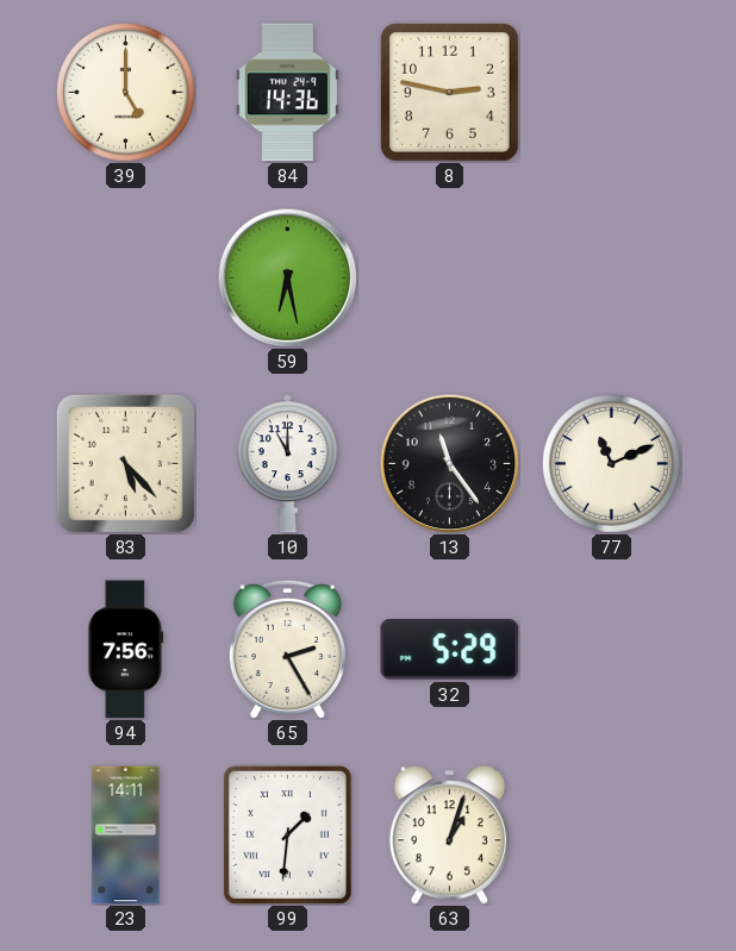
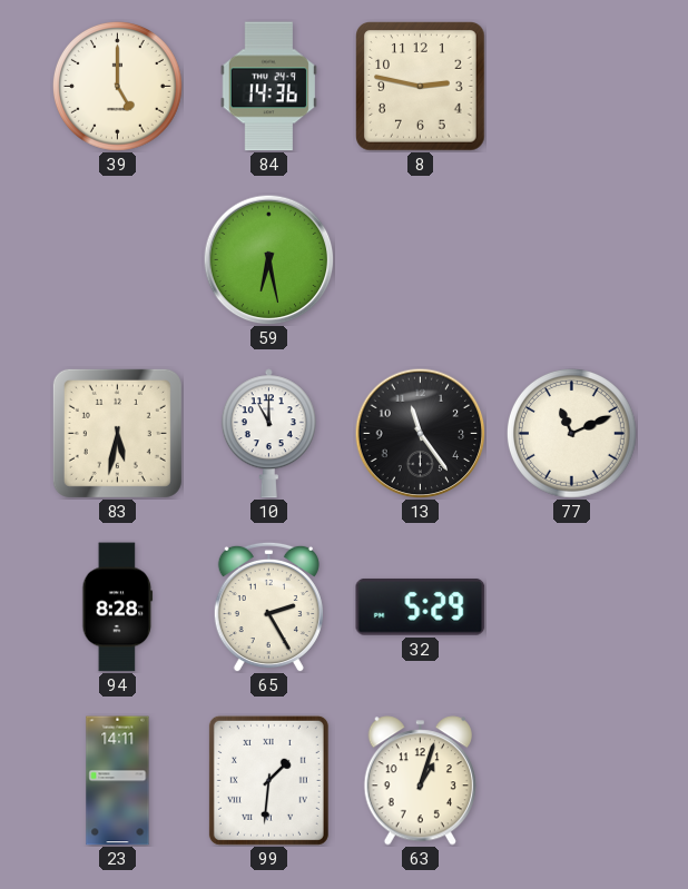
83: 5:23 -> 5:32 (117, 433)
94: 7:56 -> 8:28 (118, 608)
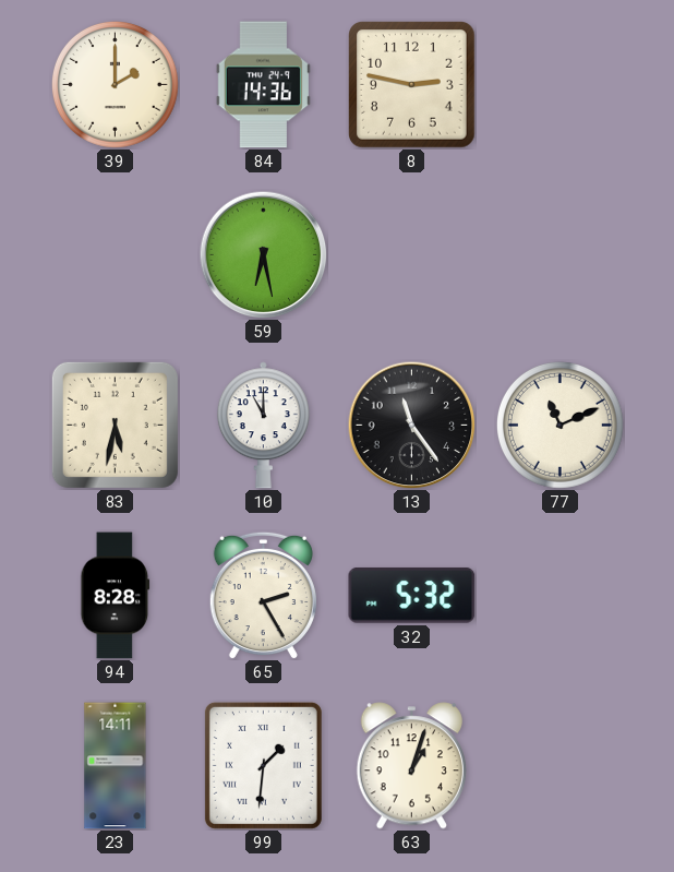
39: 5:00 -> 2:00 (115, 84)
32: 5:29 -> 5:32 (412, 595)
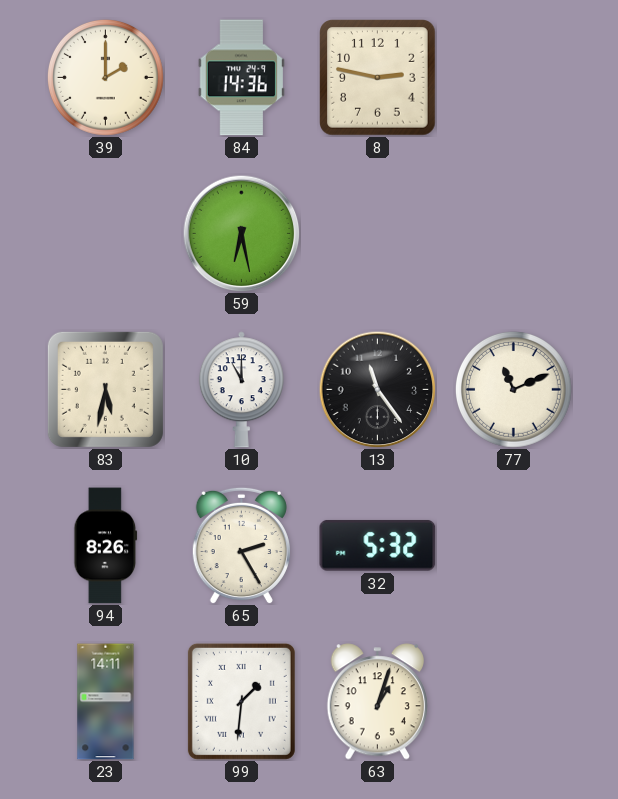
94: 8:28 -> 8:26 (106, 546)
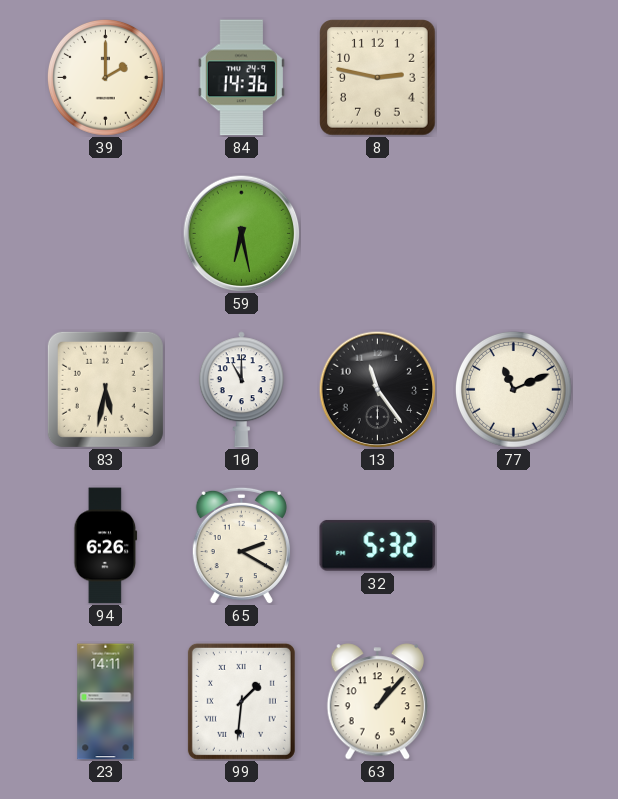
94: 8:26 -> 6:26 (106, 546)
65: 2:25 -> 2:20 (241, 545)
63: 1:03 -> 1:07 (377, 702)
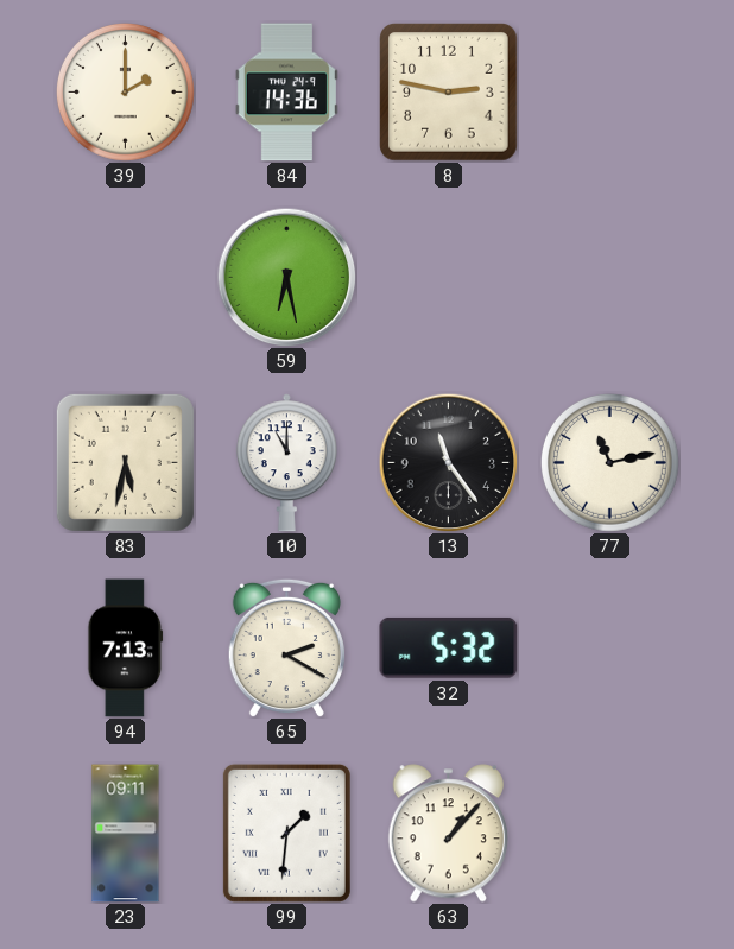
77: 11:11 -> 11:13 (609, 462)
94: 6:26 -> 7:13 (126, 649)
23: 14:11 -> 09:11 (126, 834)
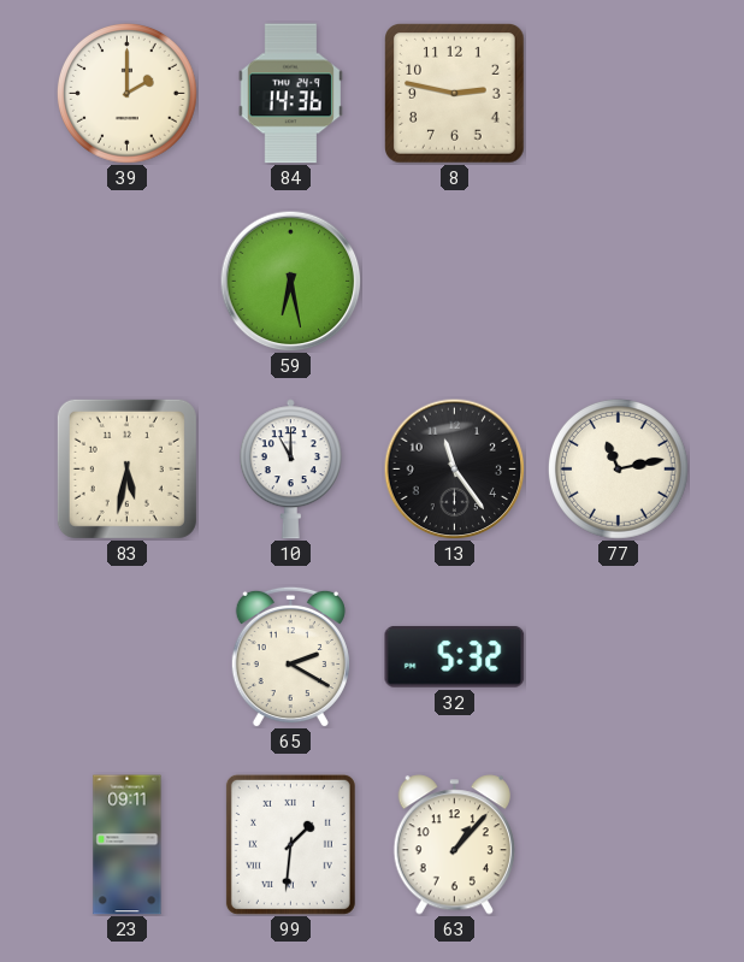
94: 7:13 -> none (126, 649)
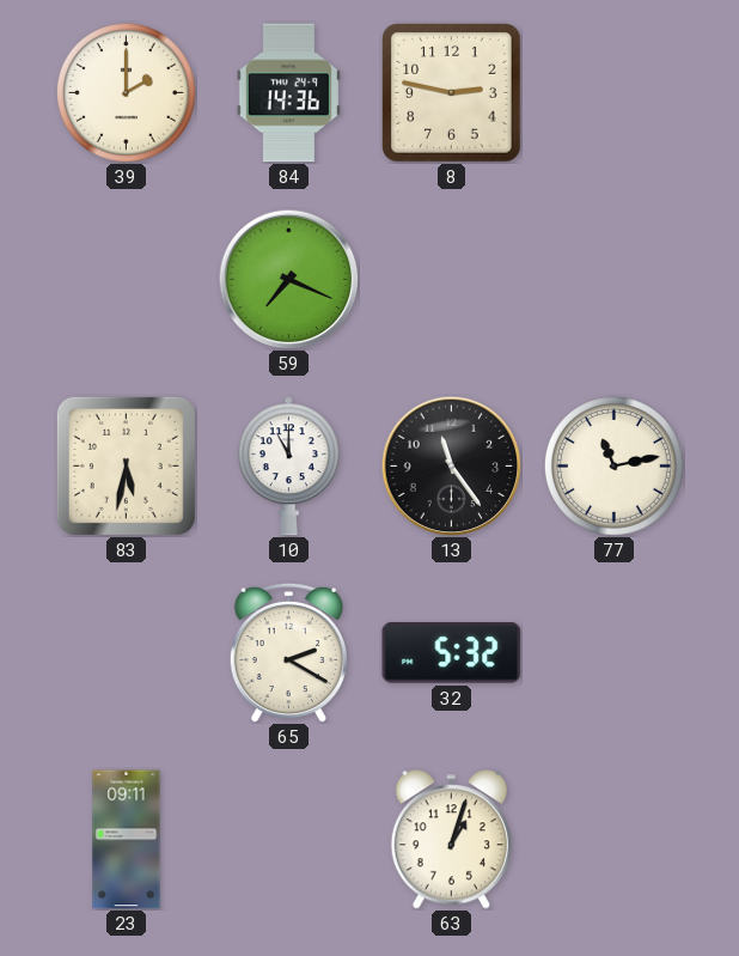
59: 6:28 -> 7:19 (288, 279)
99: 1:31 -> none (290, 844)
63: 1:07 -> 1:03 (451, 840)
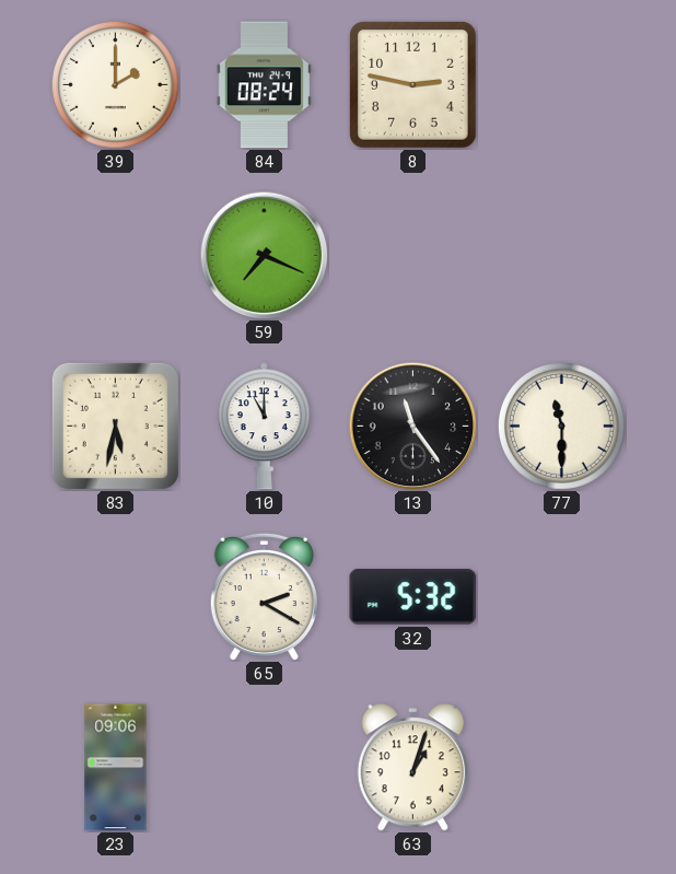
84: 14:36 -> 08:24 (264, 85)
77: 11:13 -> 11:30 (561, 426)
23: 09:11 -> 09:06 (116, 768)
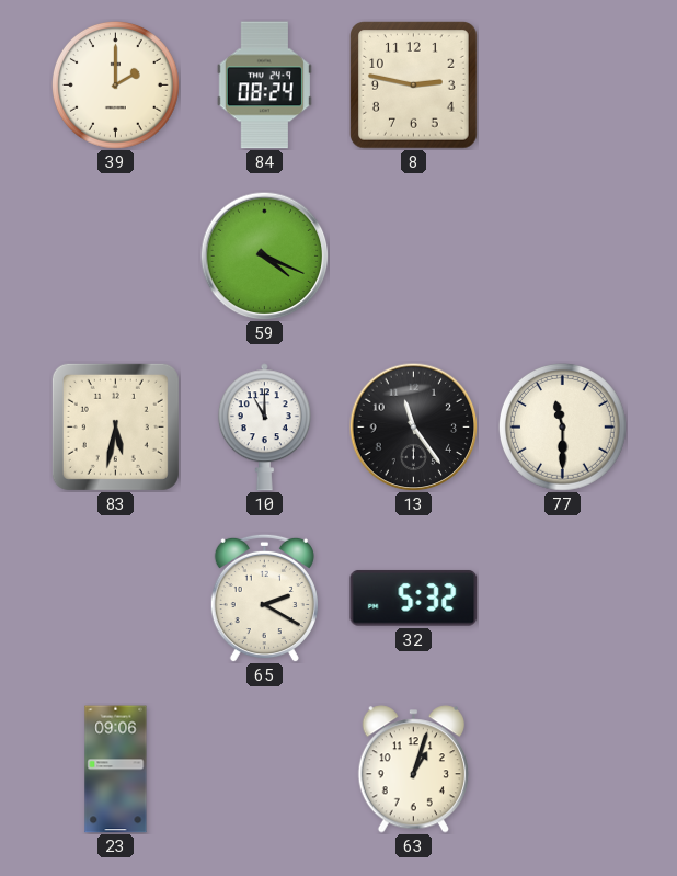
59: 7:19 -> 4:19 (264, 255)
